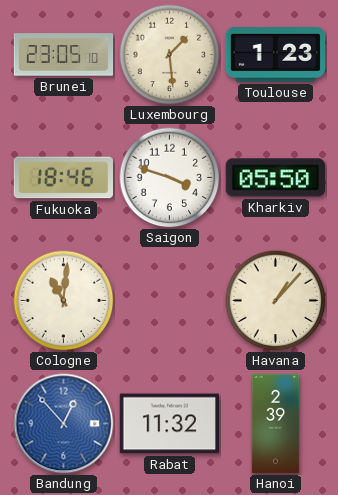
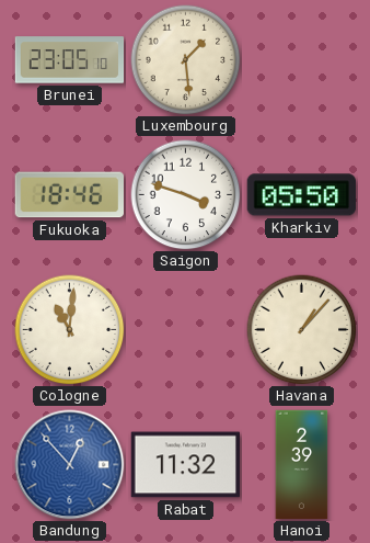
Toulouse: 1:23 -> none (276, 55)
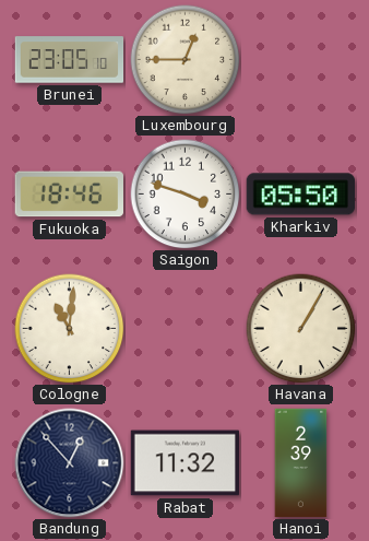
Luxembourg: 1:29 -> 12:45 (186, 60)
Havana: 1:07 -> 1:05 (301, 329)
Bandung dial: blue -> navy (70, 463)
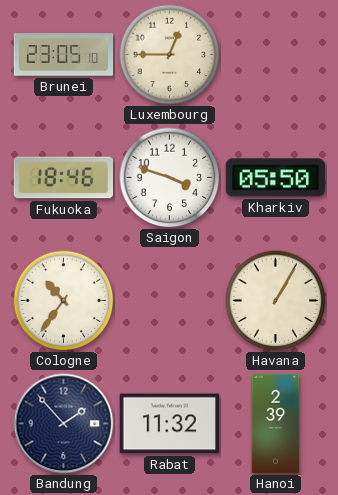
Cologne: 11:01 -> 10:36 (64, 301)
Bandung: 12:53 -> 1:53 (64, 424)
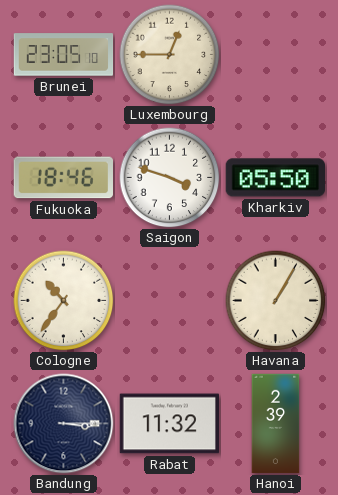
Bandung: 1:53 -> 3:15 (64, 424)
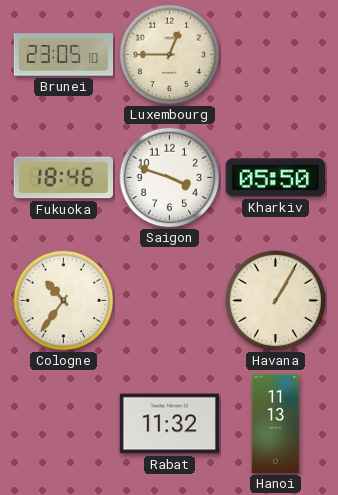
Bandung: 3:15 -> none (64, 424)
Hanoi: 2:39 -> 11:13 (276, 424)
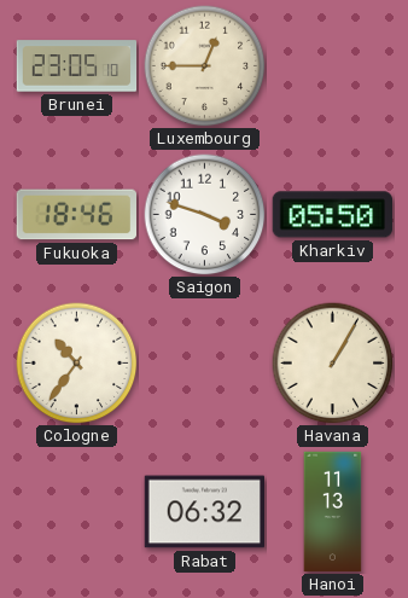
Rabat: 11:32 -> 06:32 (205, 512)
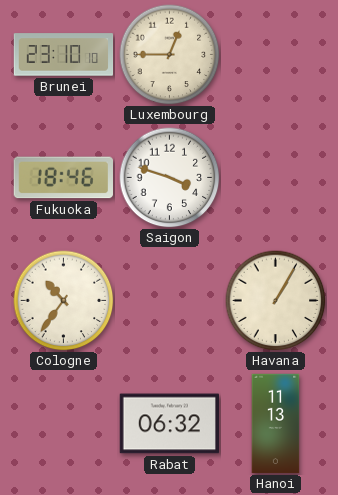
Brunei: 23:05 -> 23:10 (64, 55)
Kharkiv: 05:50 -> none (332, 215)
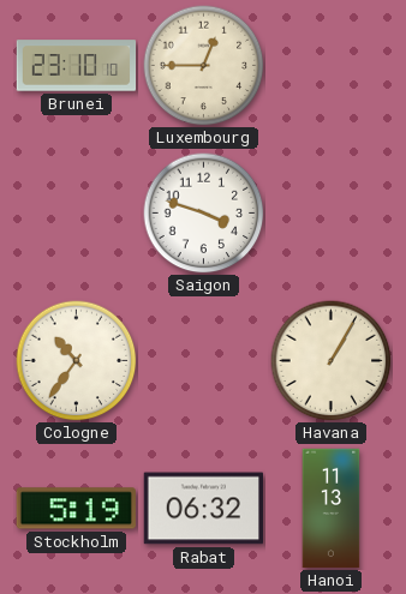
Fukuoka: 18:46 -> none (63, 178)
Stockholm: none -> 5:19 (76, 509)
